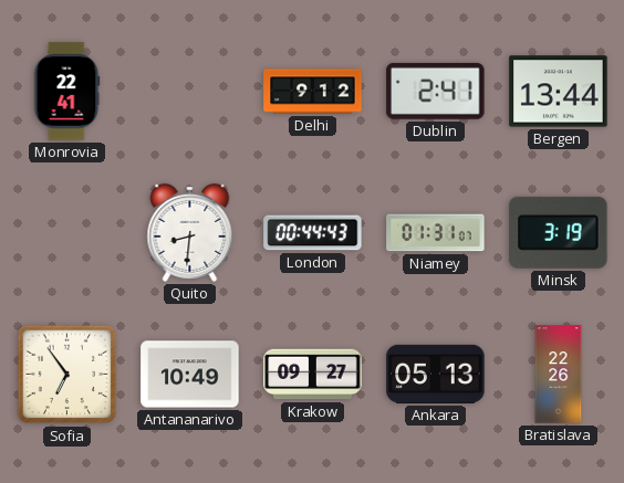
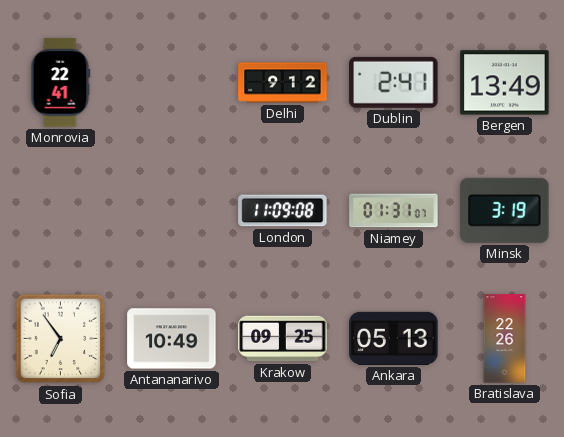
Bergen: 13:44 -> 13:49 (505, 83)
Quito: 8:31 -> none (190, 232)
London: 00:44 -> 11:09 (283, 211)
Krakow: 09:27 -> 09:25 (283, 339)
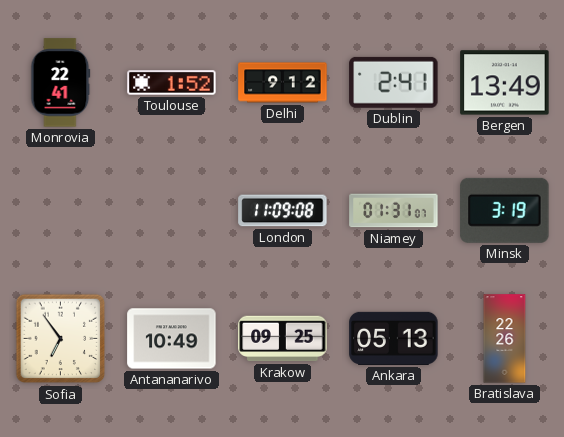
Toulouse: none -> 1:52 (172, 83)
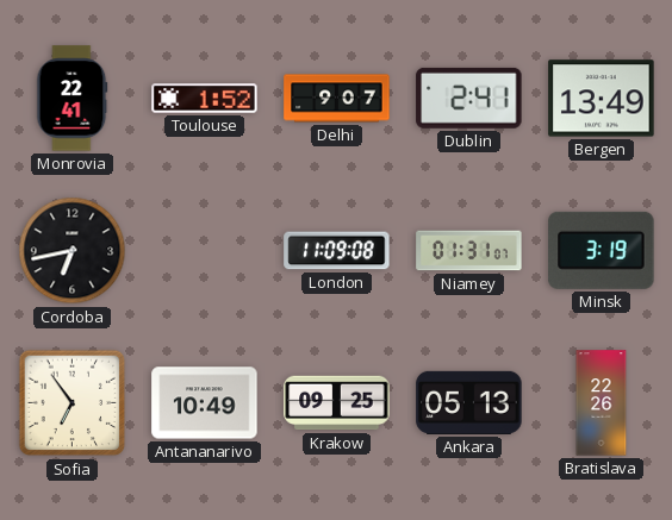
Delhi: 9:12 -> 9:07 (337, 99)
Cordoba: none -> 6:43 (73, 251)
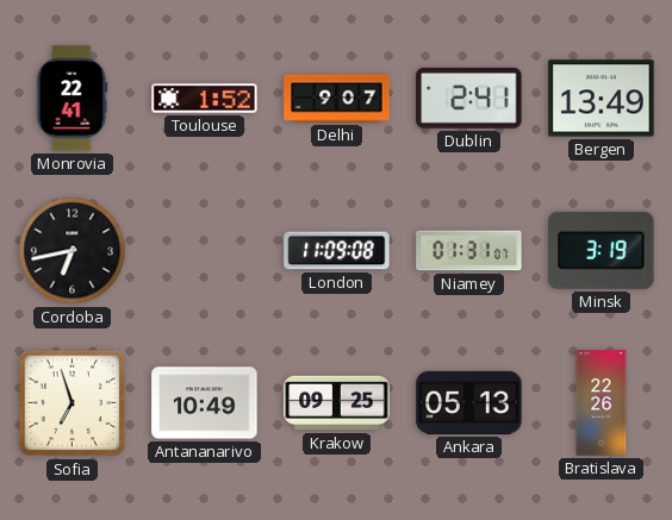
Sofia: 6:54 -> 6:57 (73, 403)
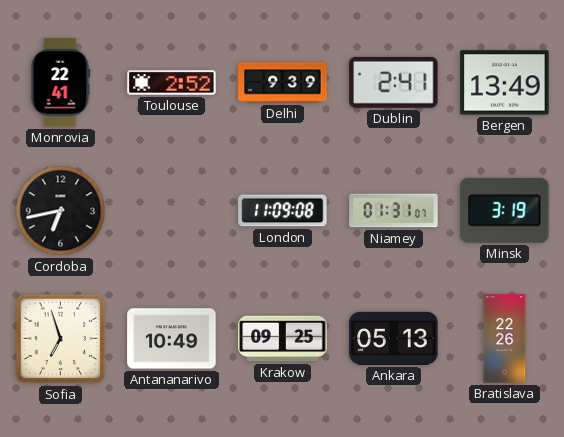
Toulouse: 1:52 -> 2:52 (172, 83)
Delhi: 9:07 -> 9:39 (283, 83)
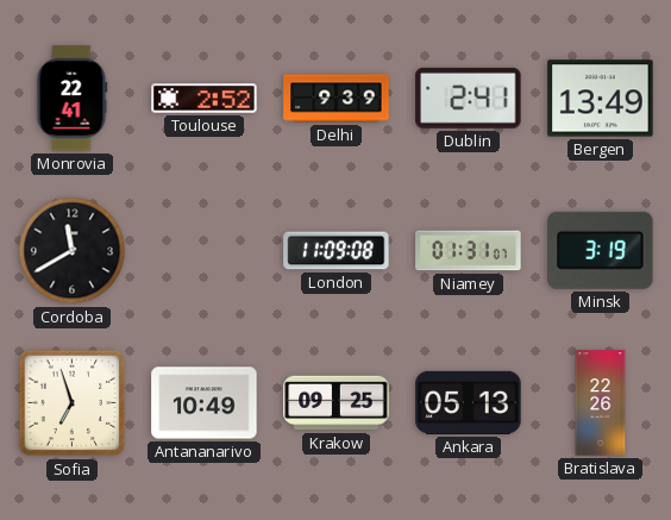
Cordoba: 6:43 -> 11:40 (73, 251)
